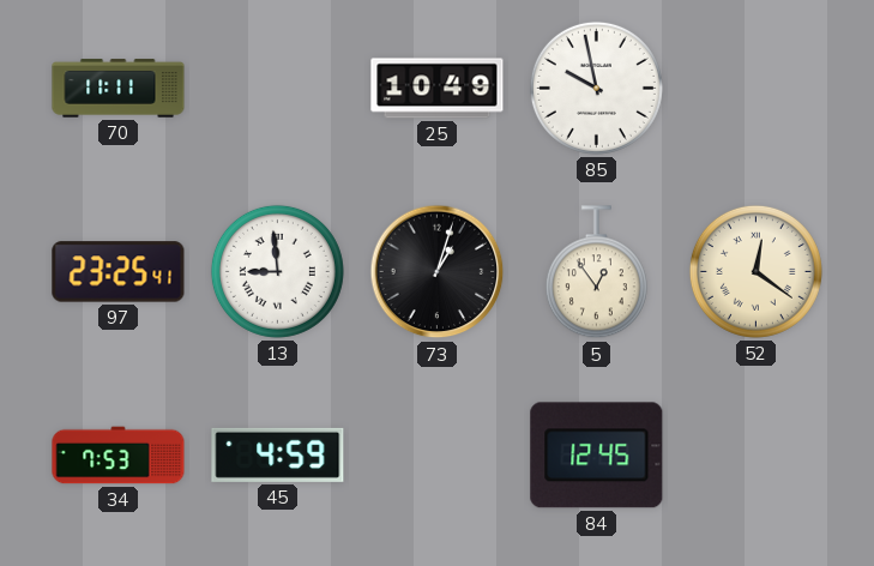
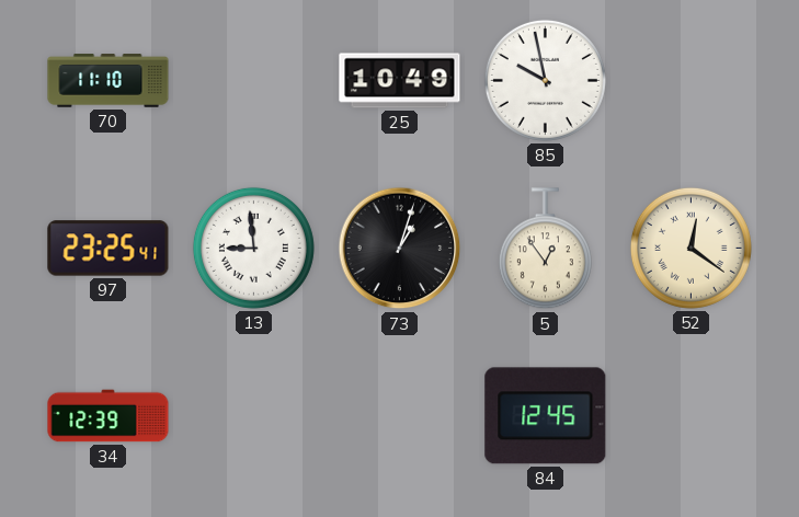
70: 11:11 -> 11:10 (109, 81)
34: 7:53 -> 12:39 (109, 416)
45: 4:59 -> none (278, 454)
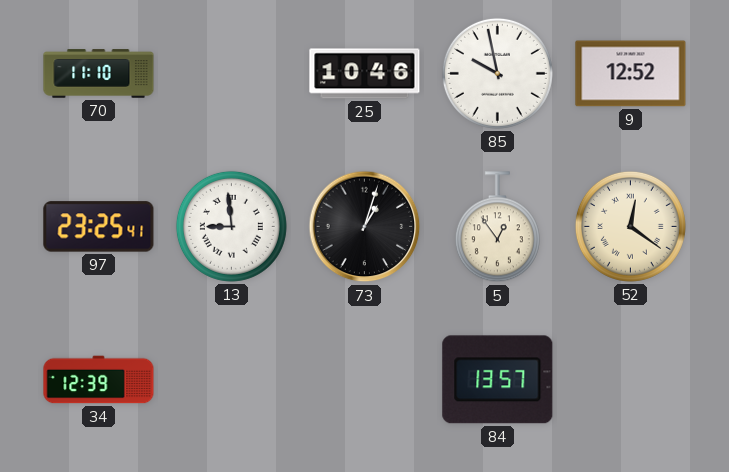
25: 10:49 -> 10:46 (365, 74)
9: none -> 12:52 (631, 74)
84: 12:45 -> 13:57 (498, 380)
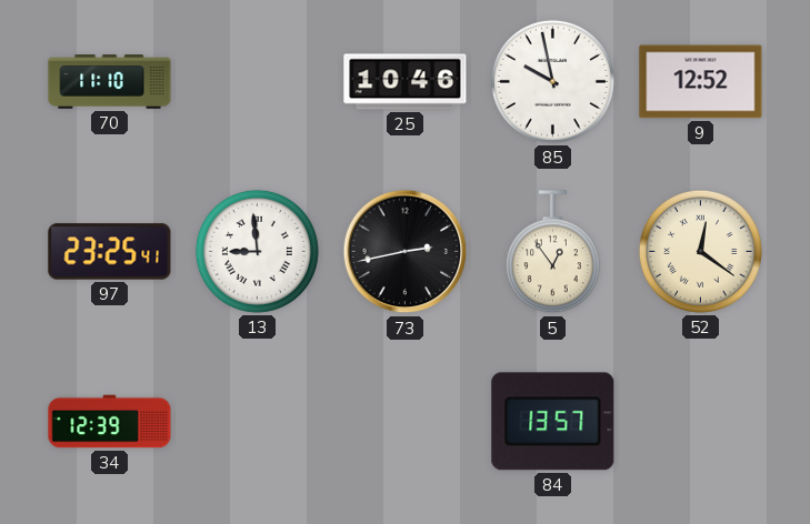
73: 1:03 -> 2:43 (406, 252)
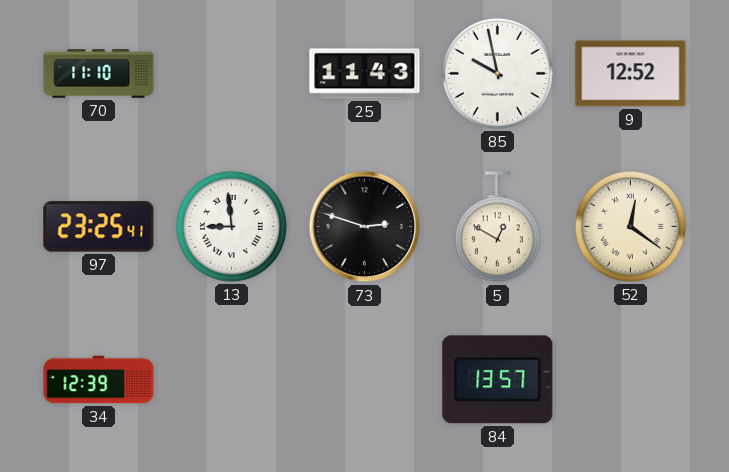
25: 10:46 -> 11:43 (365, 74)
73: 2:43 -> 2:48 (365, 227)
5: 12:54 -> 12:50 (497, 227)
